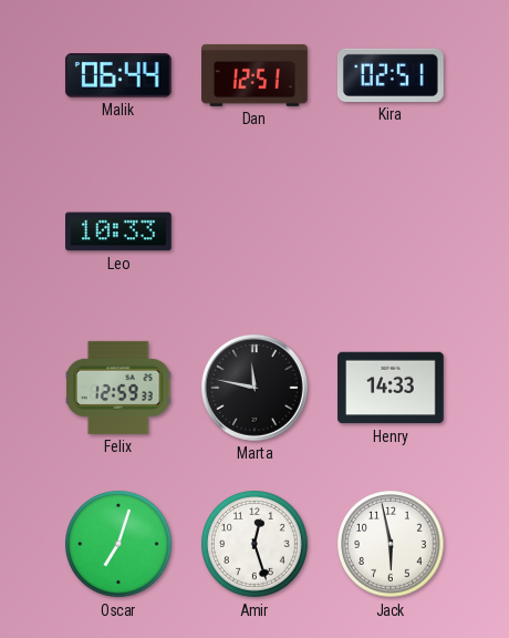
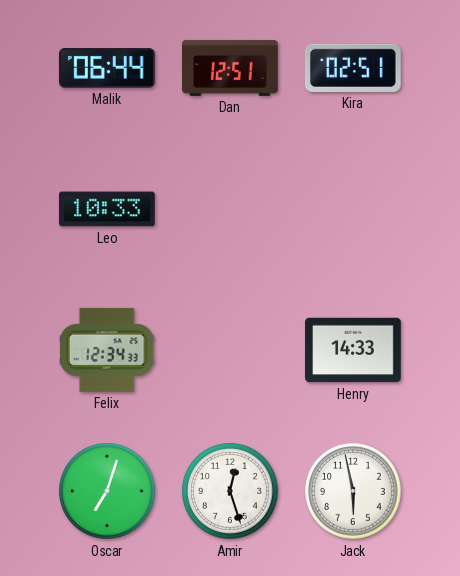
Felix: 12:59 -> 12:34 (107, 350)
Marta: 11:47 -> none (254, 388)
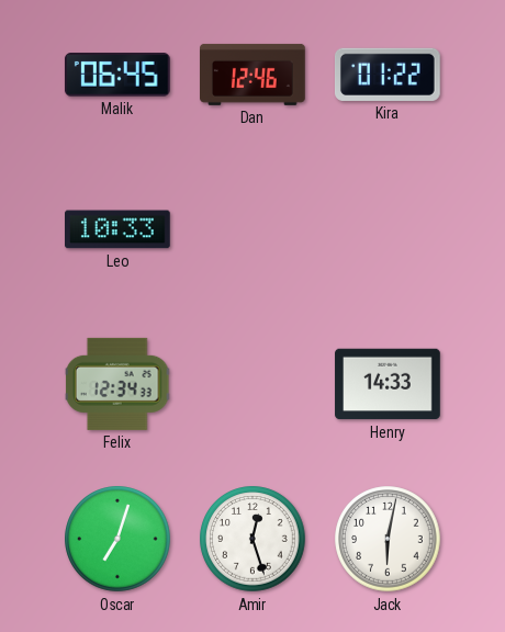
Malik: 06:44 -> 06:45 (117, 75)
Dan: 12:51 -> 12:46 (252, 75)
Kira: 02:51 -> 01:22 (388, 75)
Jack: 5:58 -> 6:02 (388, 539)
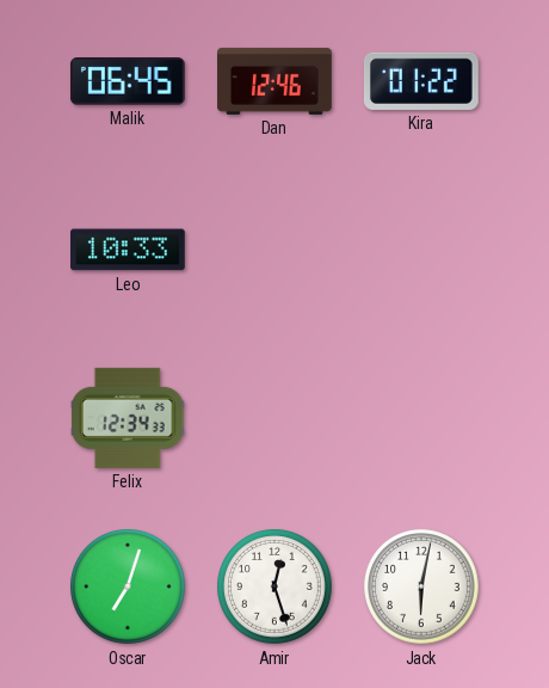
Henry: 14:33 -> none (388, 384)
